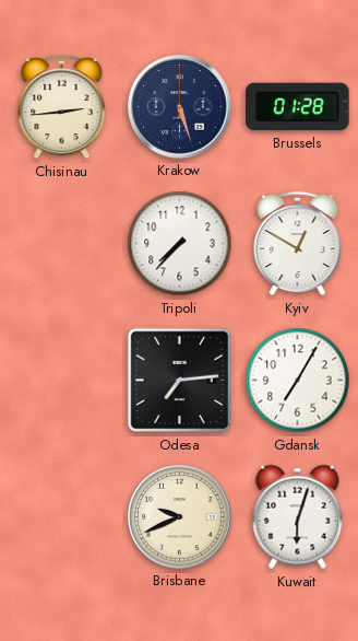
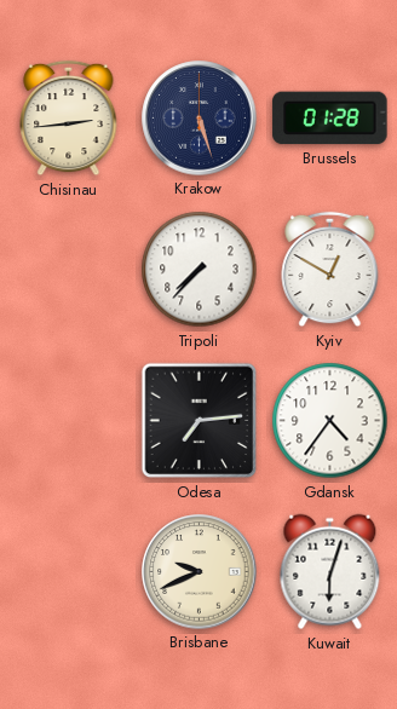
Gdansk: 7:05 -> 4:36 (330, 421)
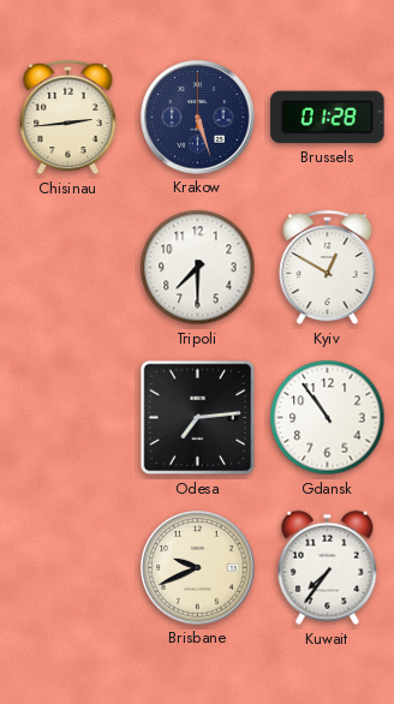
Tripoli: 7:37 -> 7:30 (198, 268)
Gdansk: 4:36 -> 10:54 (328, 418)
Kuwait: 6:03 -> 7:36 (328, 568)
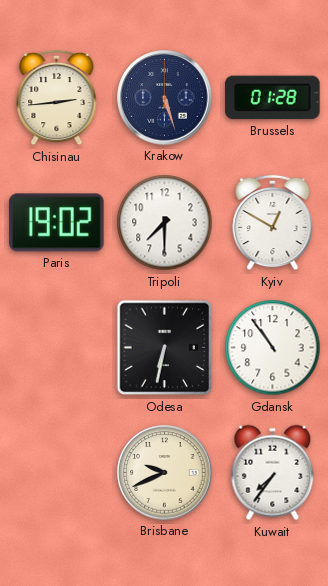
Paris: none -> 19:02 (57, 223)
Odesa: 7:14 -> 6:32 (165, 348)
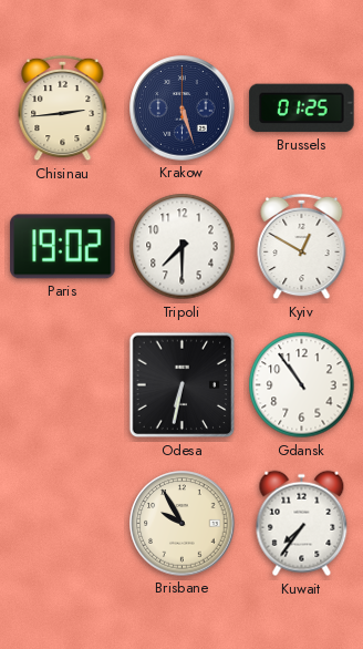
Brussels: 01:28 -> 01:25 (302, 109)
Brisbane: 9:41 -> 9:55 (183, 524)
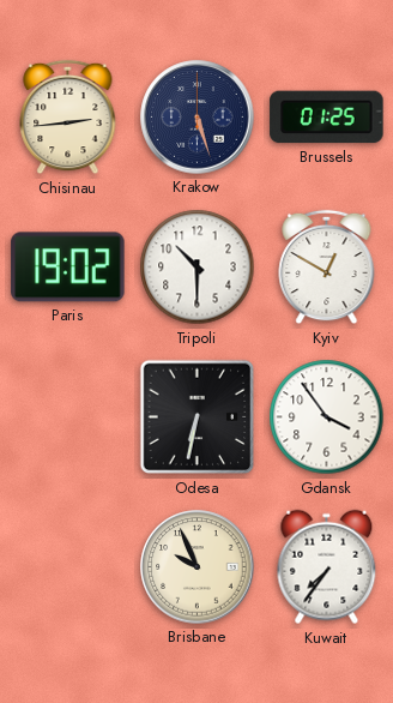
Tripoli: 7:30 -> 10:30 (198, 268)
Gdansk: 10:54 -> 3:54 (327, 417)
Brisbane: 9:55 -> 9:56 (198, 567)
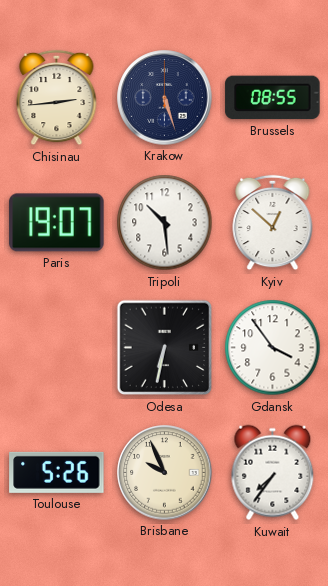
Brussels: 01:25 -> 08:55 (273, 98)
Paris: 19:02 -> 19:07 (57, 223)
Tripoli: 10:30 -> 10:29 (165, 223)
Kyiv: 12:50 -> 12:52 (273, 223)
Toulouse: none -> 5:26 (57, 472)
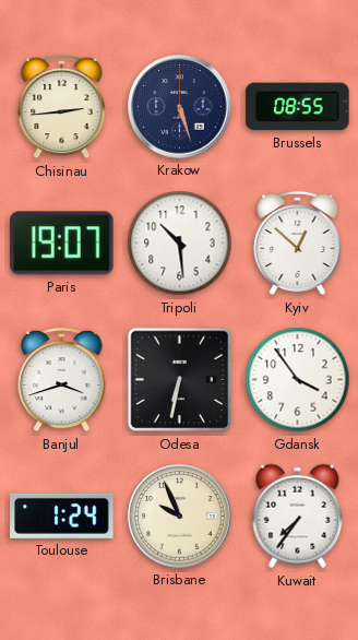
Banjul: none -> 3:42 (62, 380)
Toulouse: 5:26 -> 1:24 (62, 515)
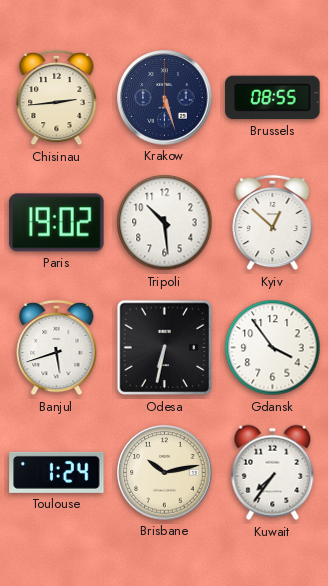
Paris: 19:07 -> 19:02 (57, 223)
Banjul: 3:42 -> 5:42 (57, 348)
Brisbane: 9:56 -> 10:13 (165, 473)
